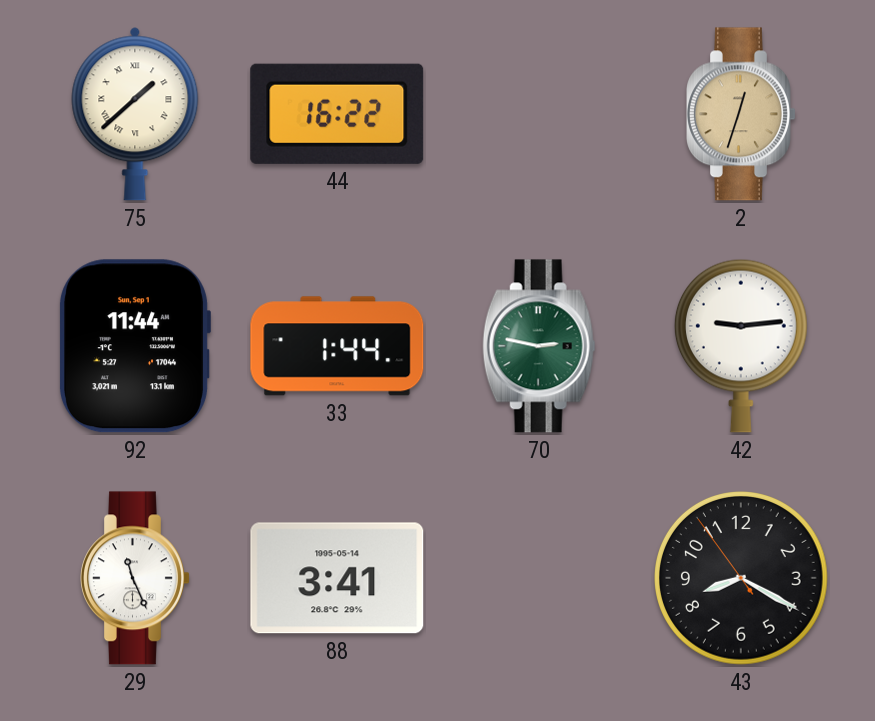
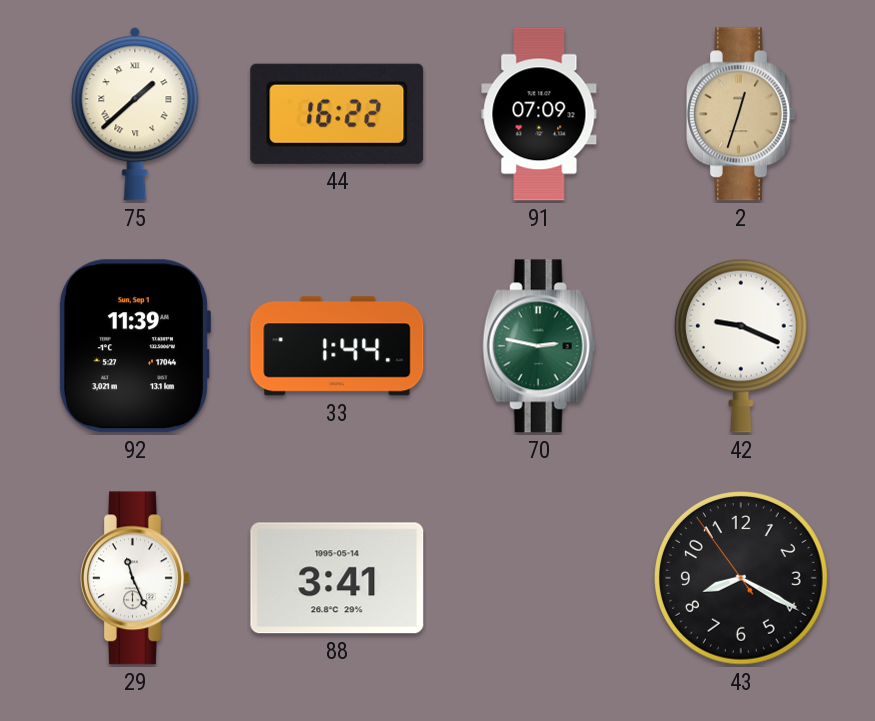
91: none -> 07:09 (539, 114)
92: 11:44 -> 11:39 (134, 346)
42: 9:14 -> 9:19 (741, 346)
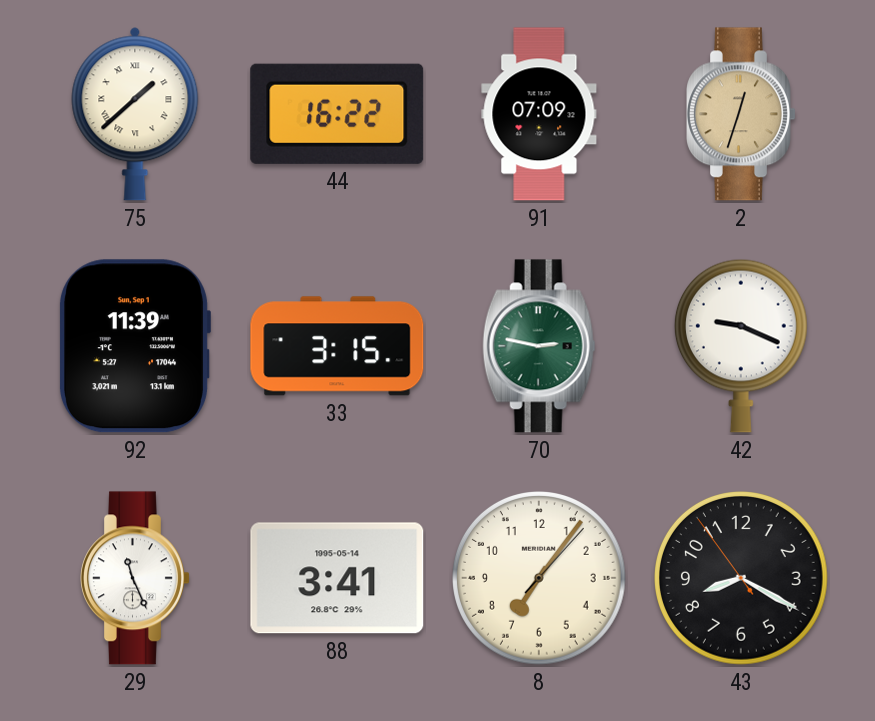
33: 1:44 -> 3:15 (337, 346)
8: none -> 7:06 (540, 579)
